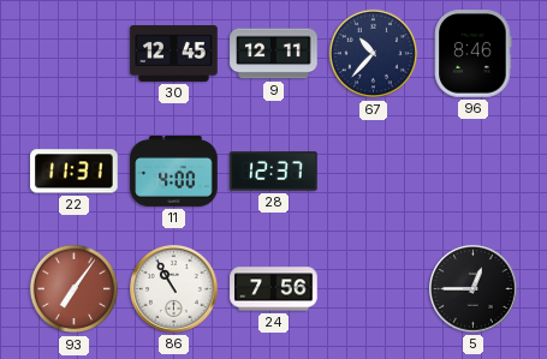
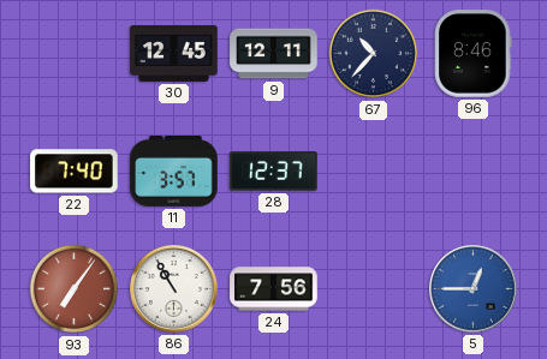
22: 11:31 -> 7:40 (75, 172)
11: 4:00 -> 3:57 (174, 172)
5 dial: black -> blue (474, 289)
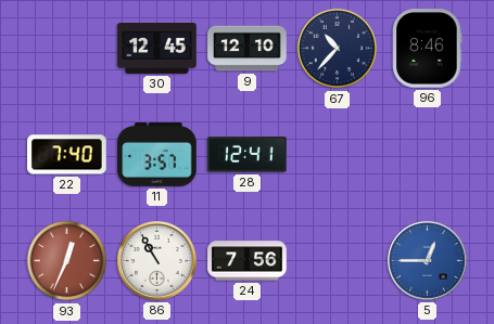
9: 12:11 -> 12:10 (248, 49)
28: 12:37 -> 12:41 (248, 155)
93: 7:06 -> 12:34 (67, 261)
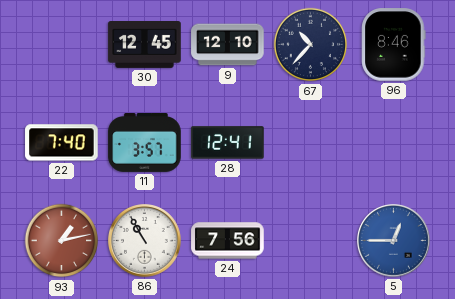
93: 12:34 -> 1:13 (62, 241)
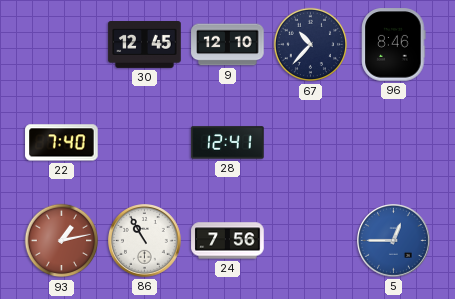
11: 3:57 -> none (145, 143)
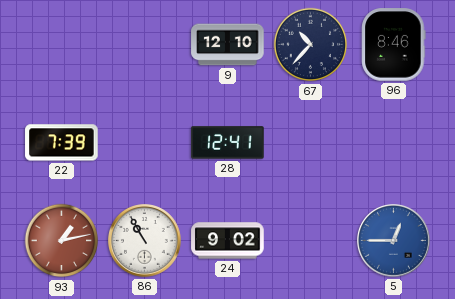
30: 12:45 -> none (145, 45)
22: 7:40 -> 7:39 (62, 143)
24: 7:56 -> 9:02 (228, 241)
